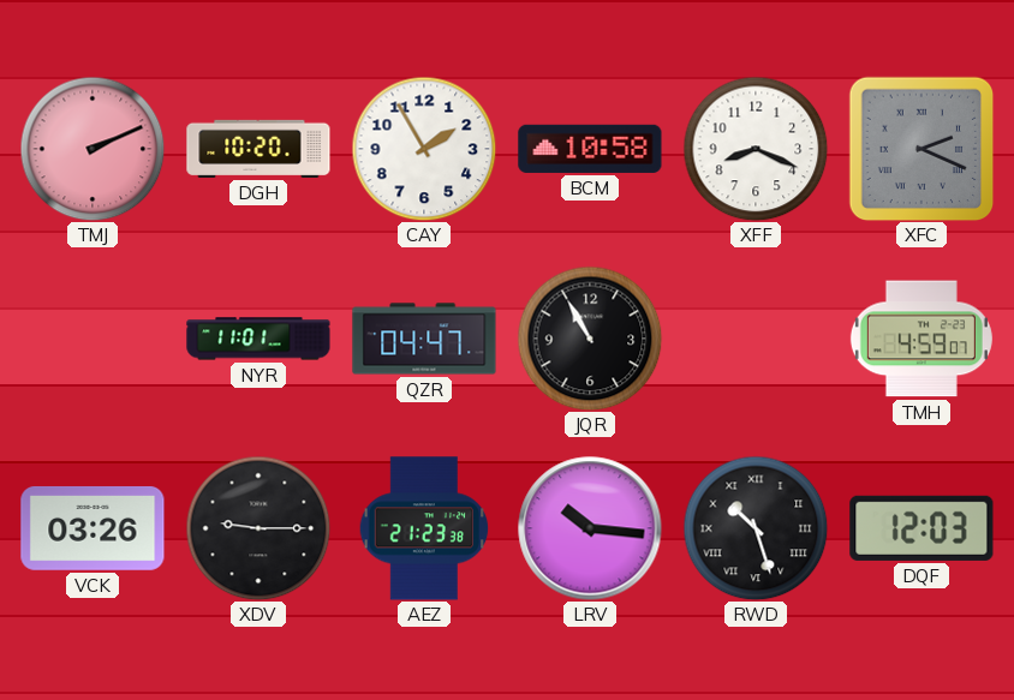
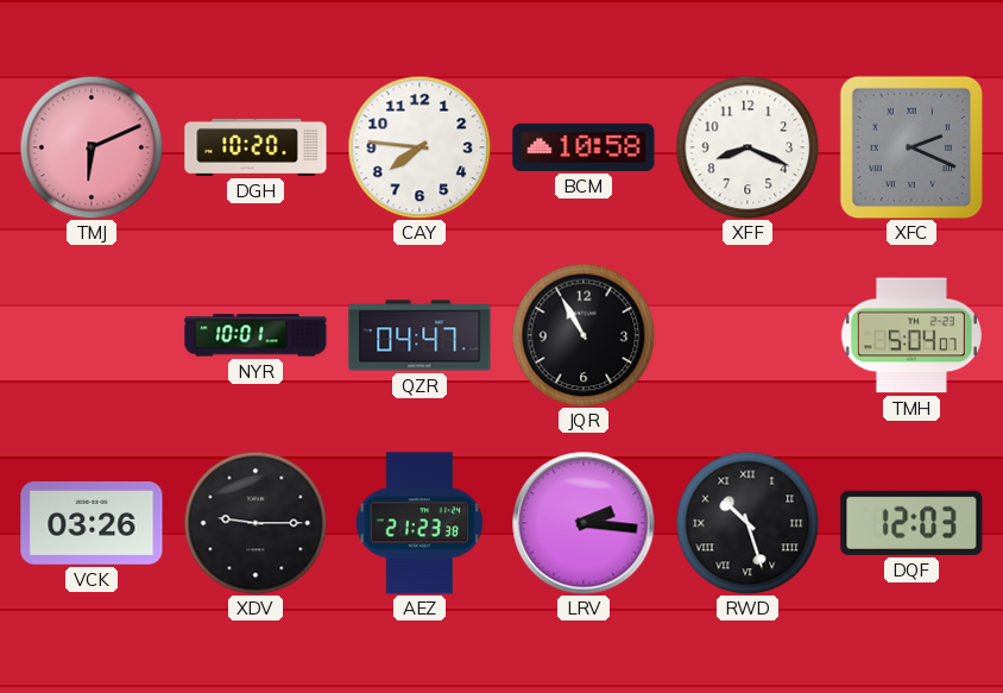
TMJ: 2:11 -> 6:11 (92, 147)
CAY: 1:55 -> 7:46 (420, 147)
NYR: 11:01 -> 10:01 (256, 335)
TMH: 4:59 -> 5:04 (911, 335)
LRV: 10:16 -> 2:16 (583, 523)
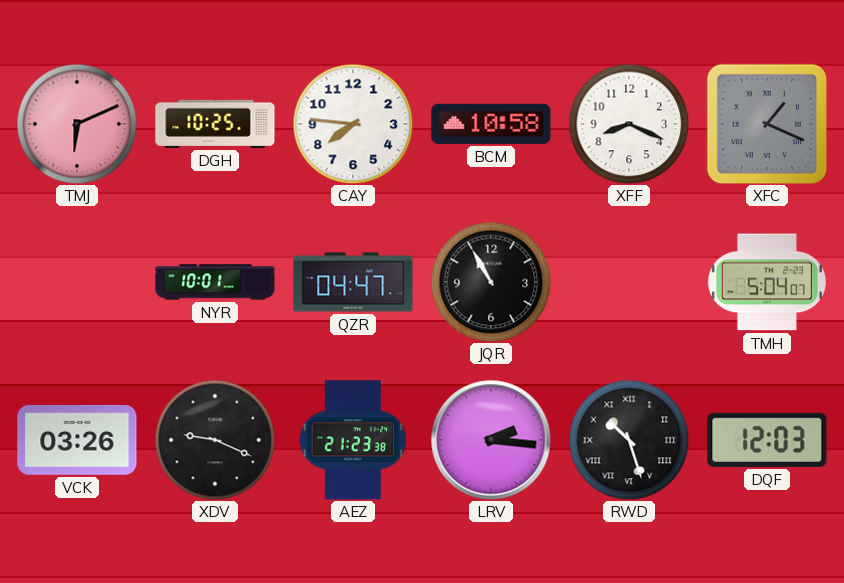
DGH: 10:20 -> 10:25 (215, 124)
XFC: 2:19 -> 1:19 (767, 124)
XDV: 9:15 -> 9:19 (215, 440)
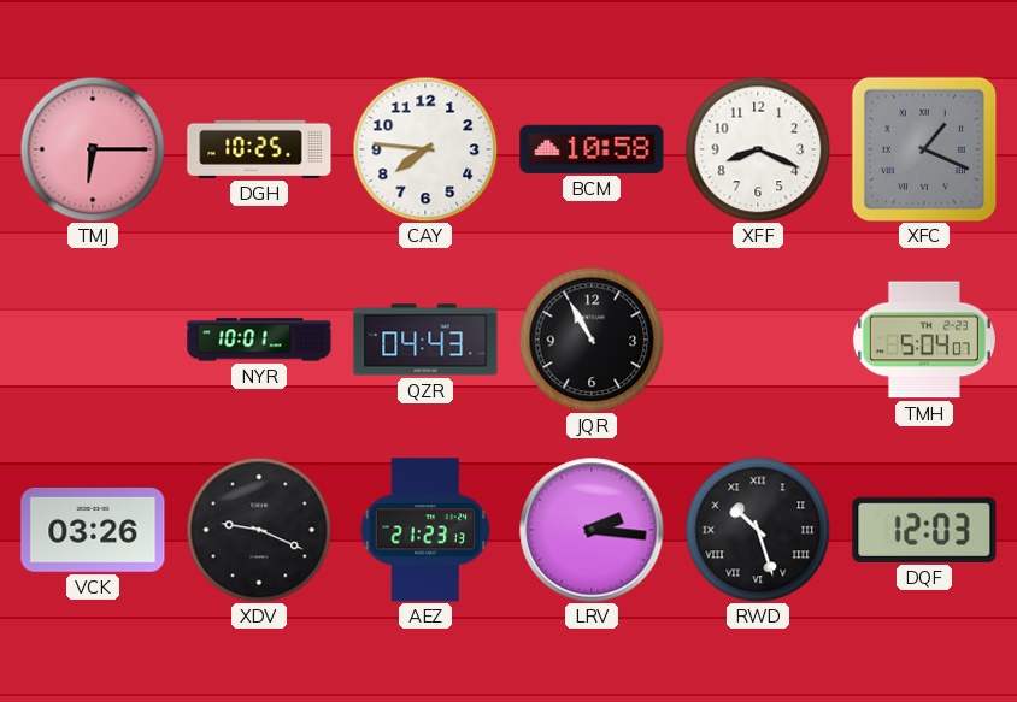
TMJ: 6:11 -> 6:15 (93, 149)
QZR: 04:47 -> 04:43 (425, 340)
AEZ: 21:23:38 -> 21:23:13 (425, 530)
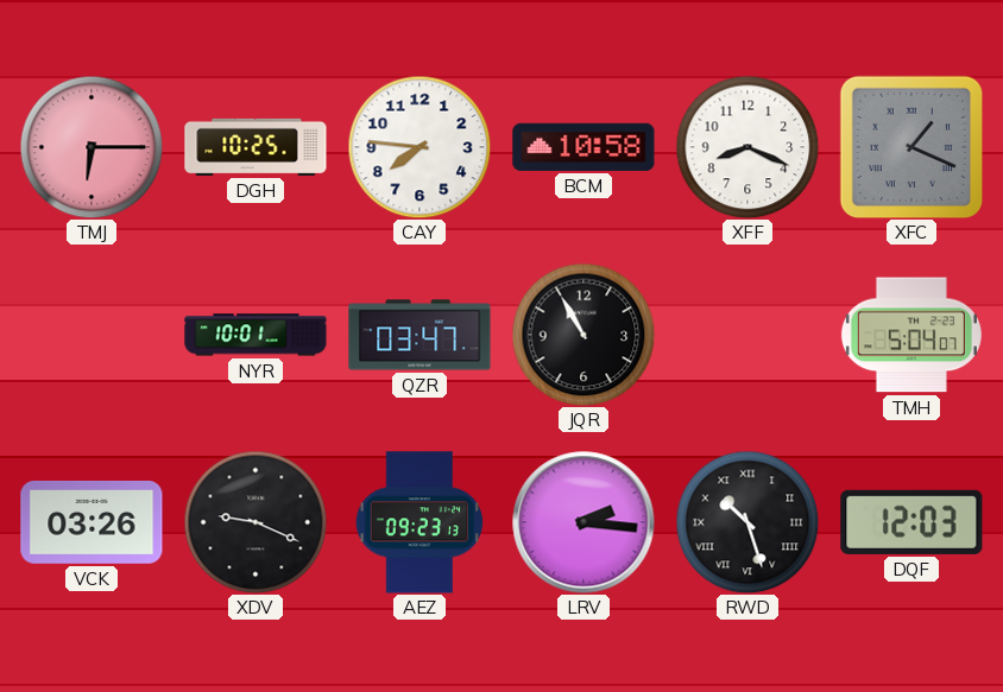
QZR: 04:43 -> 03:47 (420, 335)
AEZ: 21:23 -> 09:23 (420, 522)
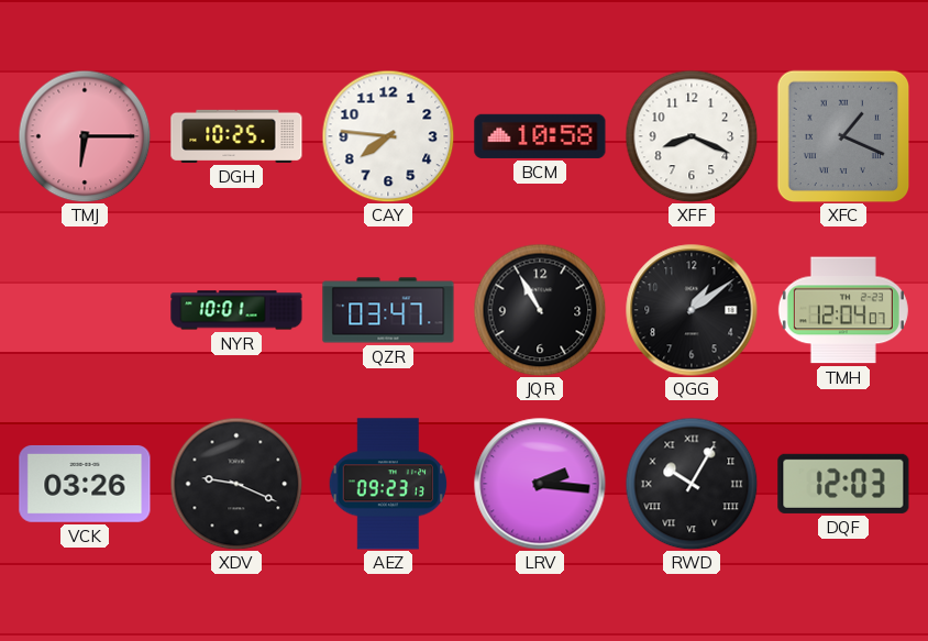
QGG: none -> 1:09 (692, 310)
TMH: 5:04 -> 12:04 (843, 310)
RWD: 10:27 -> 10:05 (692, 484)
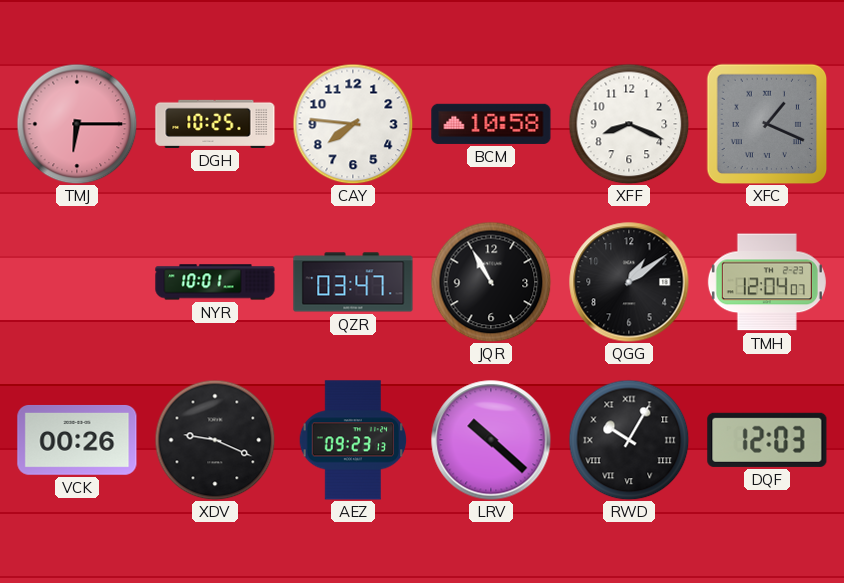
VCK: 03:26 -> 00:26 (77, 440)
LRV: 2:16 -> 10:22 (491, 440)
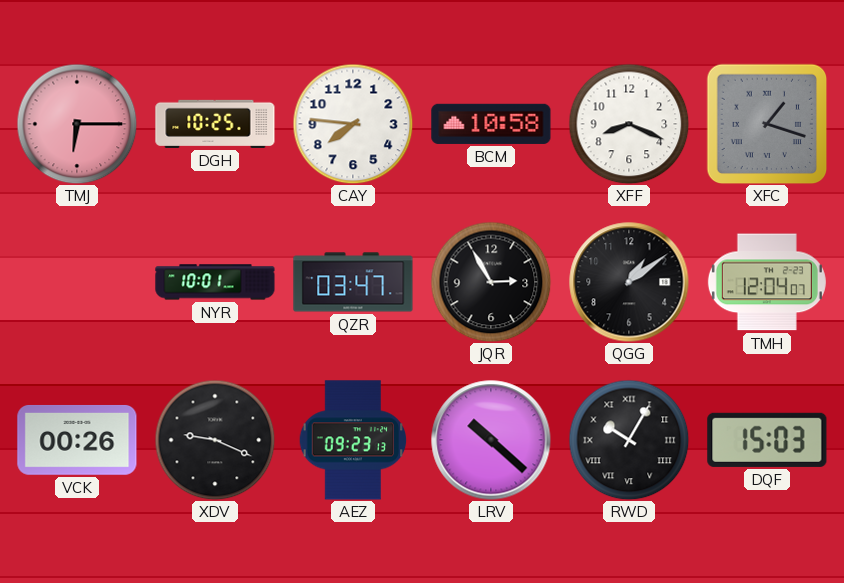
XFC: 1:19 -> 1:18 (767, 124)
JQR: 10:55 -> 2:55 (491, 282)
DQF: 12:03 -> 15:03 (767, 440)
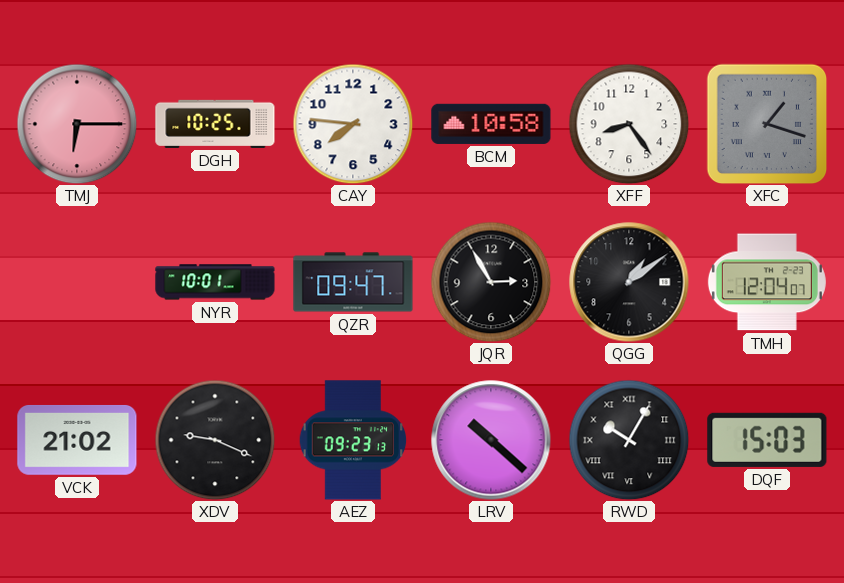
XFF: 8:19 -> 8:24 (629, 124)
QZR: 03:47 -> 09:47 (353, 282)
VCK: 00:26 -> 21:02 (77, 440)
